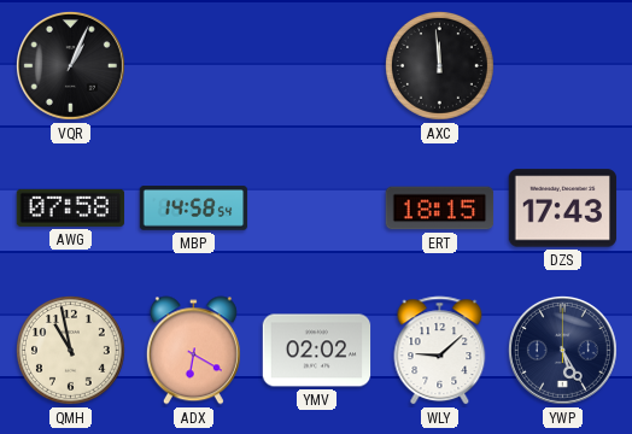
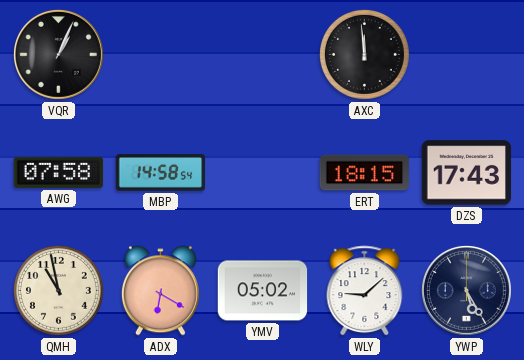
YMV: 02:02 -> 05:02 (263, 291)
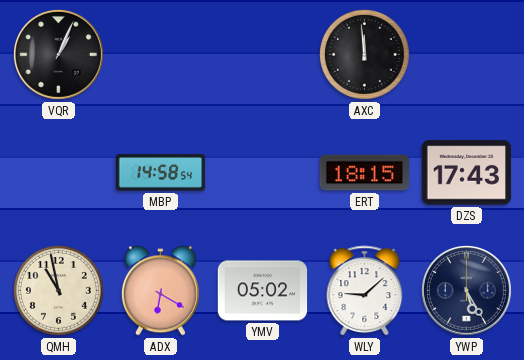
AWG: 07:58 -> none (59, 172)
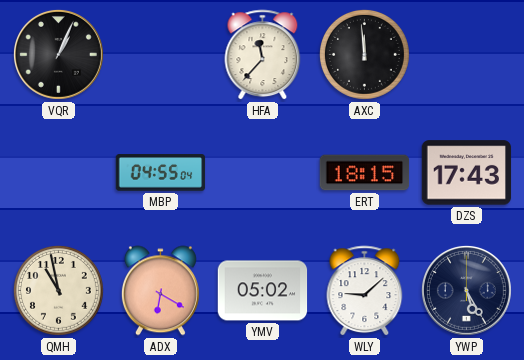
HFA: none -> 11:37 (263, 55)
MBP: 14:58 -> 04:55 (161, 173)
